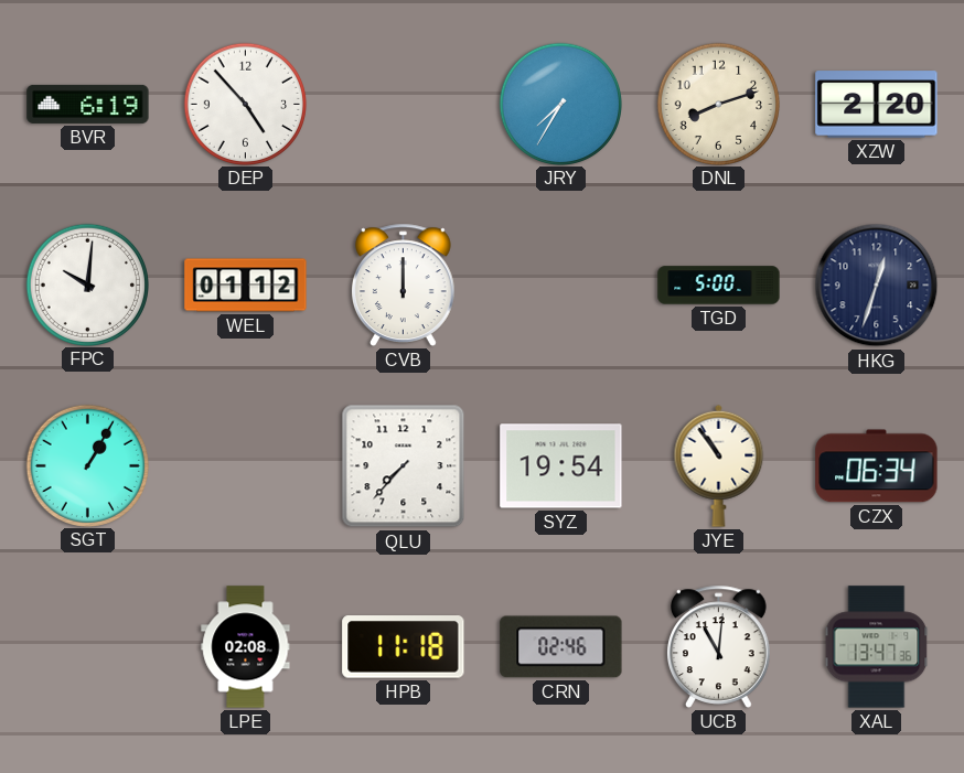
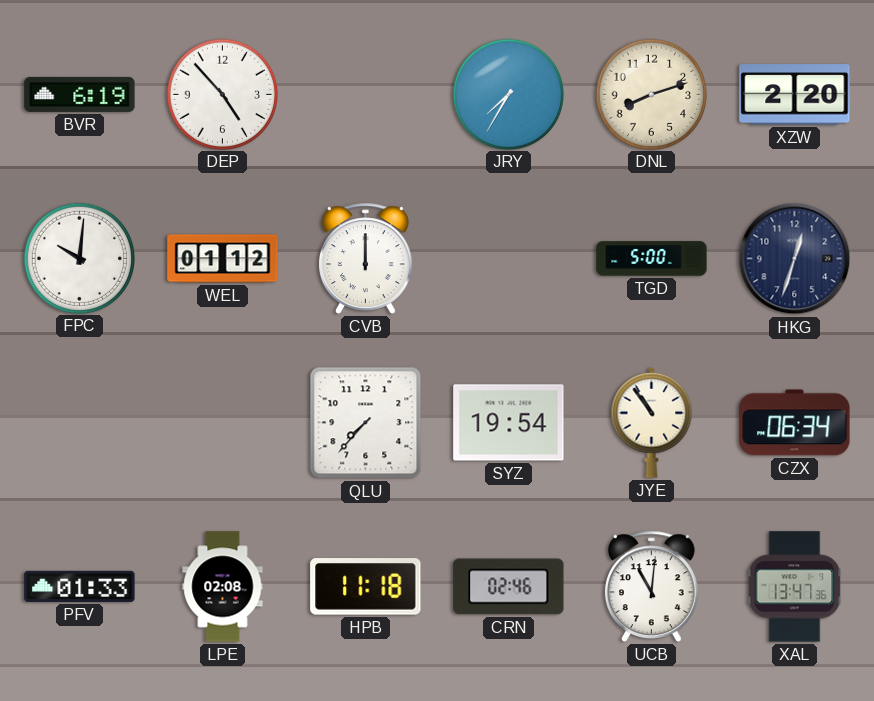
SGT: 1:05 -> none (87, 465)
PFV: none -> 01:33 (80, 586)
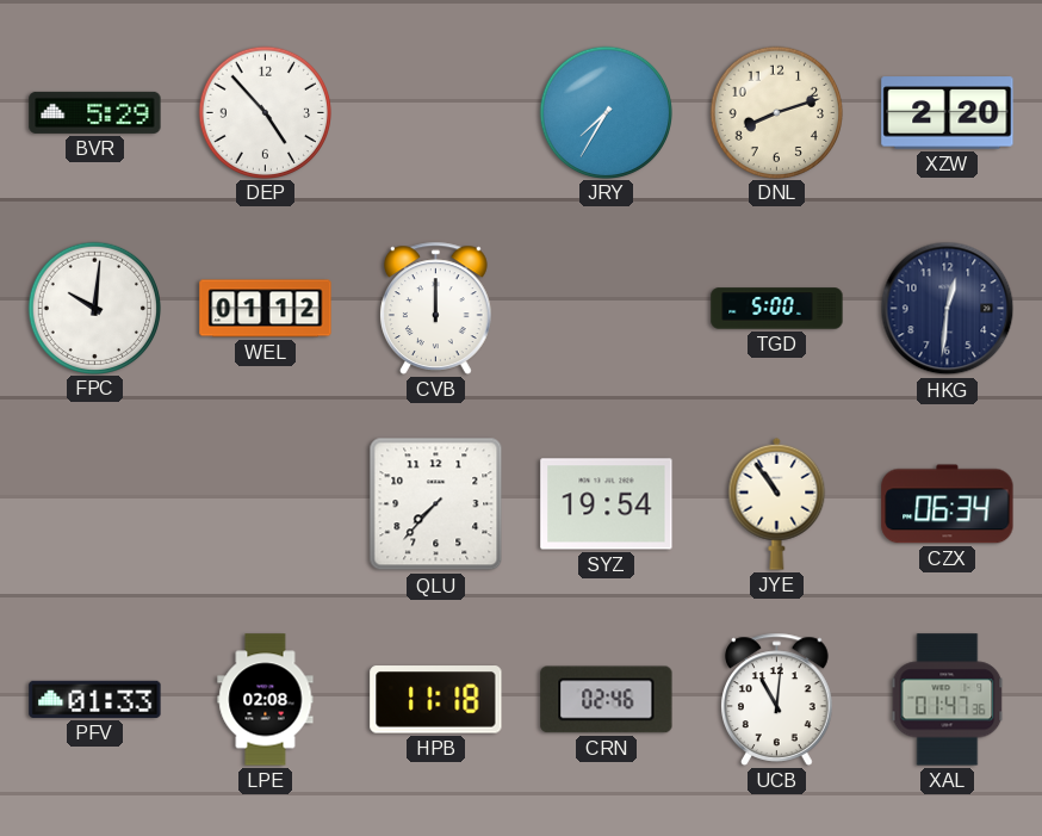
BVR: 6:19 -> 5:29 (95, 112)
HKG: 12:33 -> 12:31 (948, 309)
XAL: 13:47 -> 01:47 (948, 700)
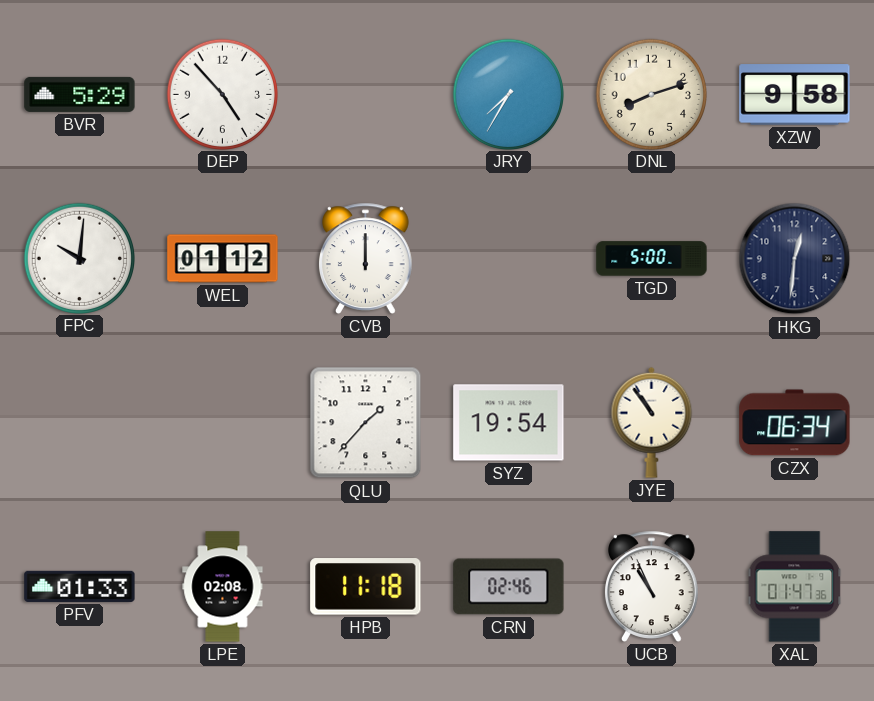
XZW: 2:20 -> 9:58 (795, 95)
QLU: 7:37 -> 1:37 (366, 423)
UCB: 11:01 -> 10:56 (652, 586)
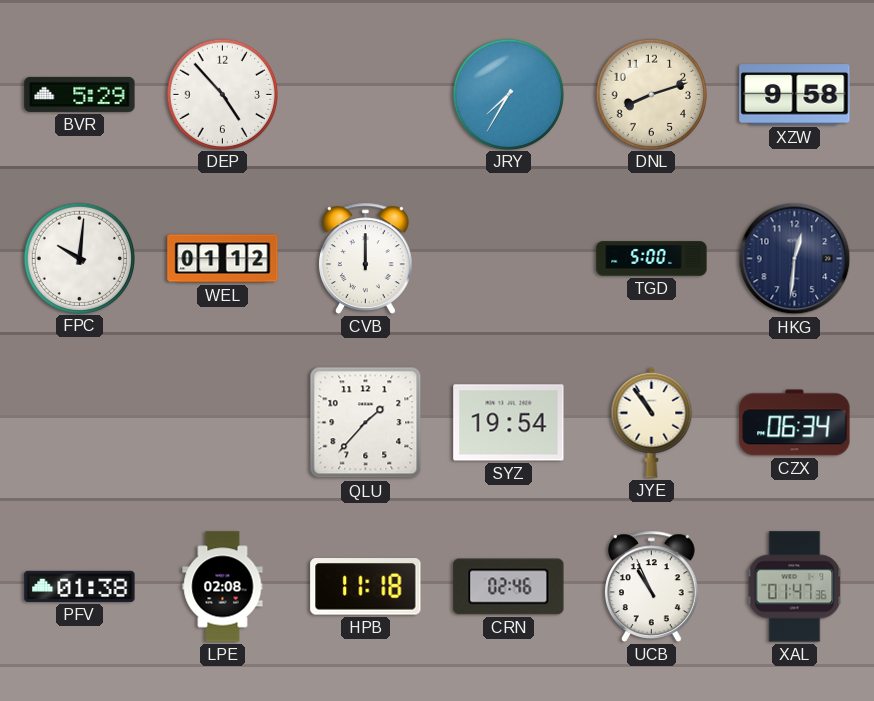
PFV: 01:33 -> 01:38 (80, 586)
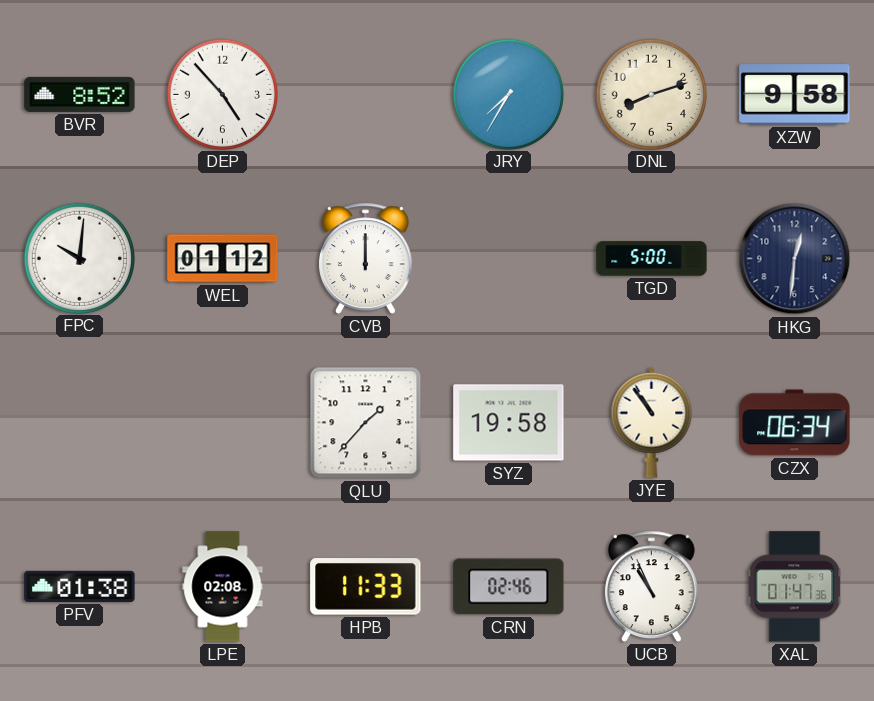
BVR: 5:29 -> 8:52 (80, 94)
SYZ: 19:54 -> 19:58 (509, 423)
HPB: 11:18 -> 11:33 (366, 587)
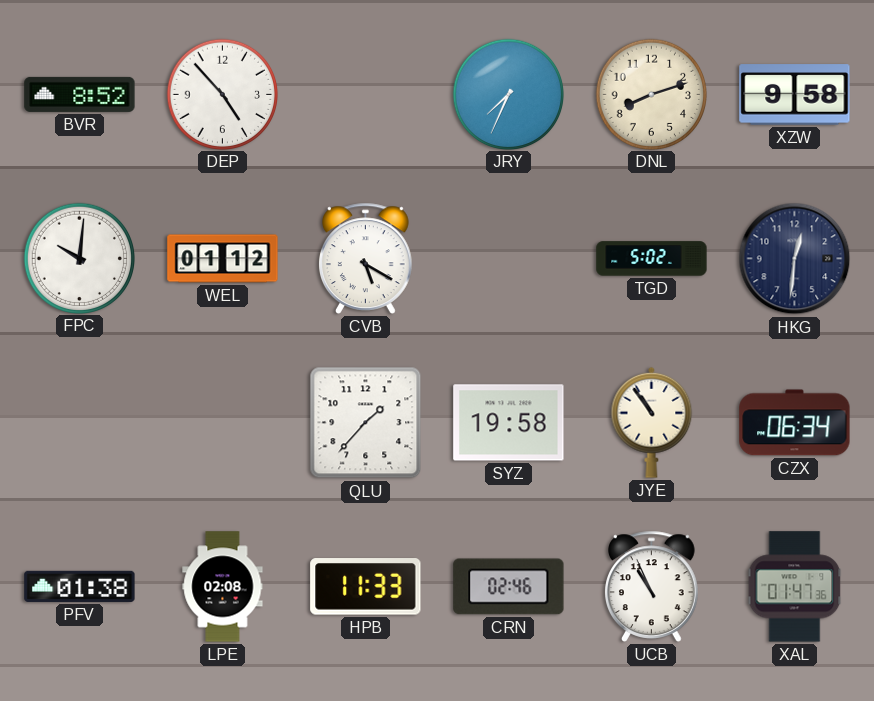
JRY: 7:35 -> 7:34 (508, 94)
CVB: 12:00 -> 5:20 (366, 258)
TGD: 5:00 -> 5:02 (652, 259)
